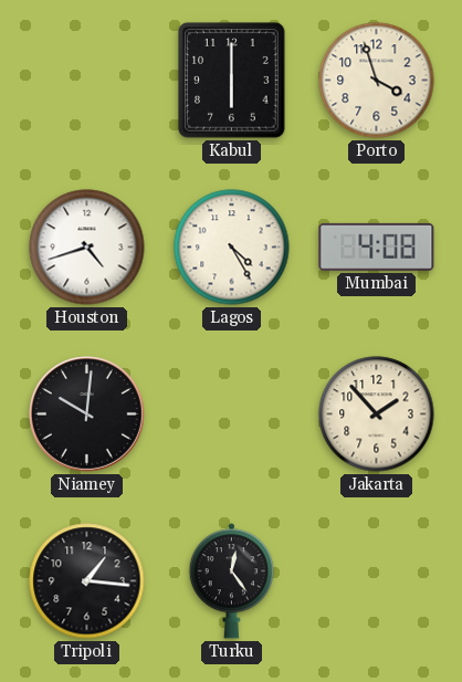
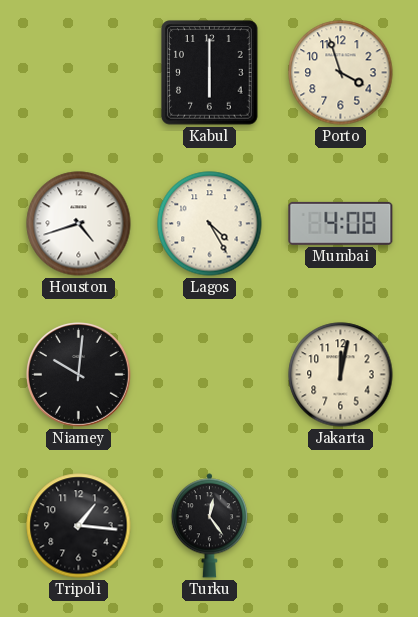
Jakarta: 1:53 -> 12:02 (341, 375)
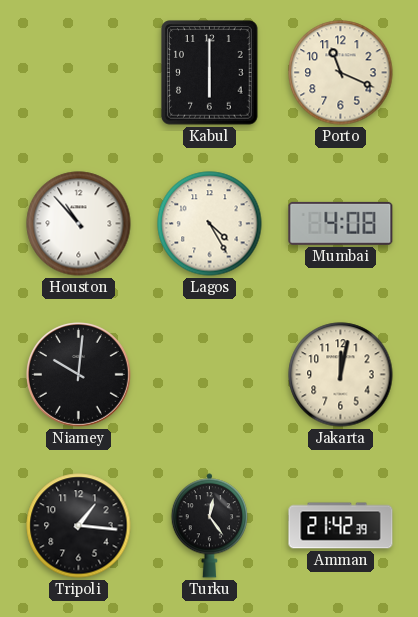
Porto: 3:57 -> 11:19 (341, 73)
Houston: 4:42 -> 10:53 (79, 224)
Amman: none -> 21:42 (341, 526)
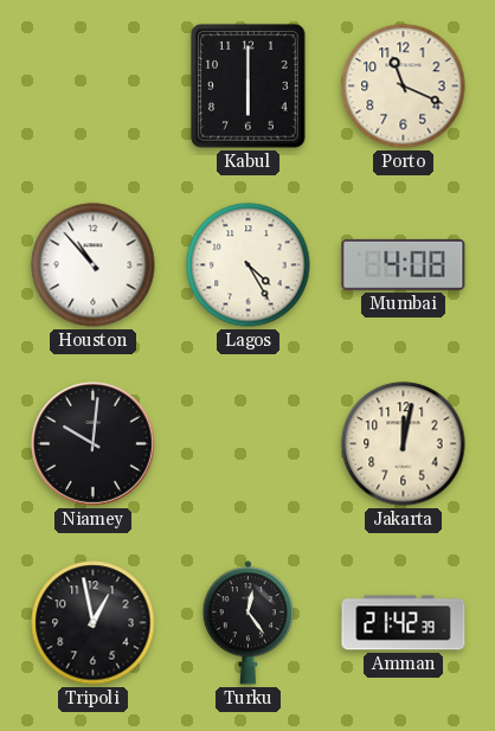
Tripoli: 1:16 -> 12:58 (94, 623)
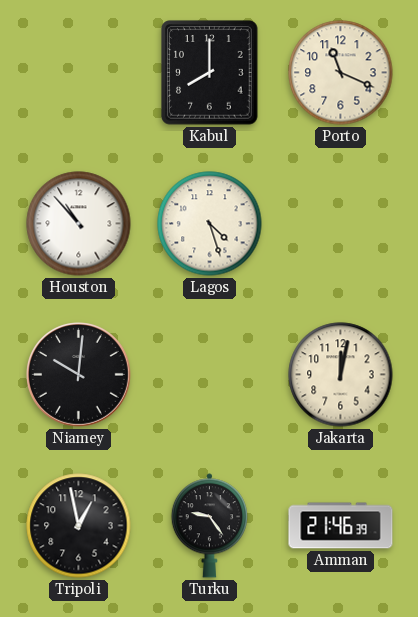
Kabul: 6:00 -> 8:00 (210, 73)
Lagos: 4:25 -> 4:27 (210, 224)
Mumbai: 4:08 -> none (404, 264)
Turku: 12:24 -> 9:24 (209, 526)
Amman: 21:42 -> 21:46 (341, 526)
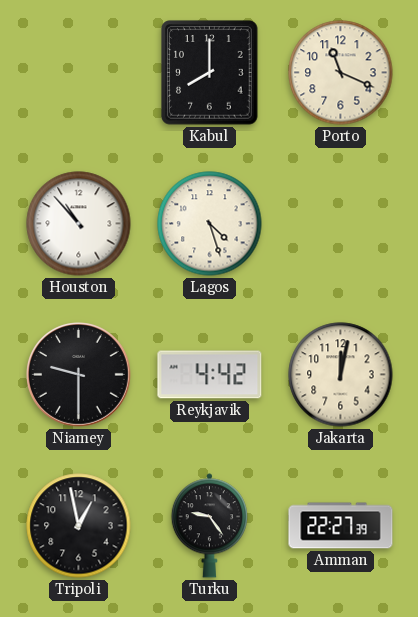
Niamey: 10:01 -> 9:30 (79, 375)
Reykjavik: none -> 4:42 (210, 375)
Amman: 21:46 -> 22:27 (341, 526)
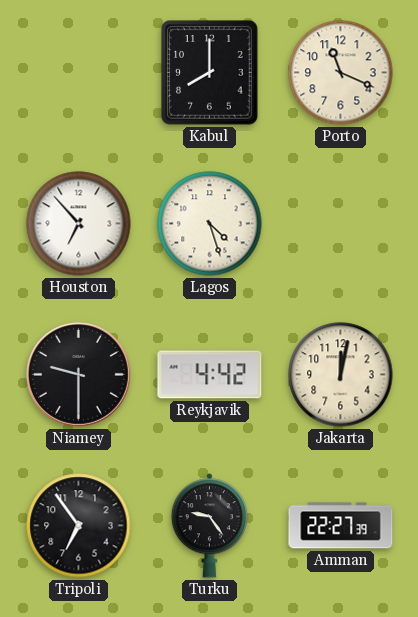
Houston: 10:53 -> 6:53 (79, 224)
Tripoli: 12:58 -> 6:54 (79, 526)
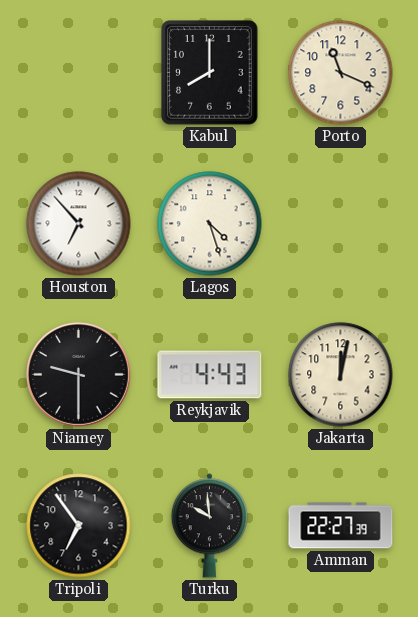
Reykjavik: 4:42 -> 4:43 (210, 375)
Turku: 9:24 -> 9:59 (209, 526)
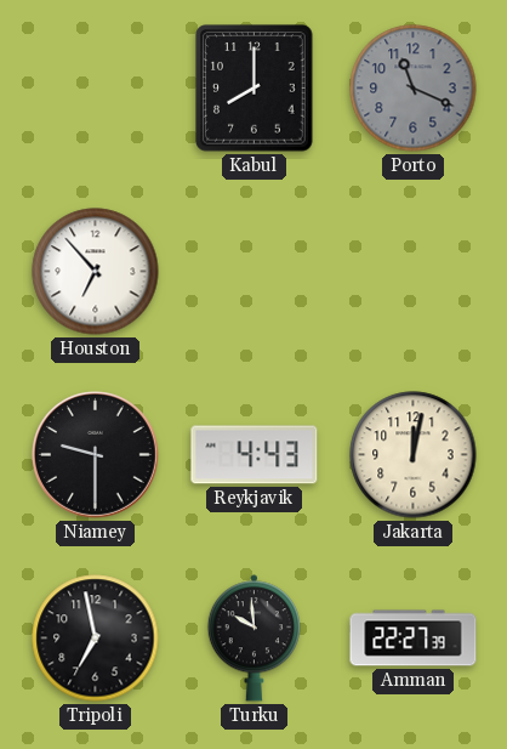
Porto dial: cream -> grey (414, 89)
Lagos: 4:27 -> none (210, 224)
Tripoli: 6:54 -> 6:58 (96, 639)
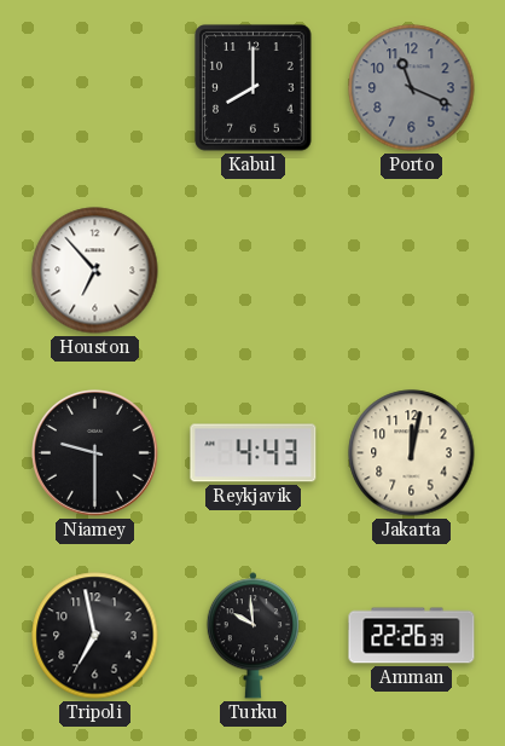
Amman: 22:27 -> 22:26 (412, 636)
